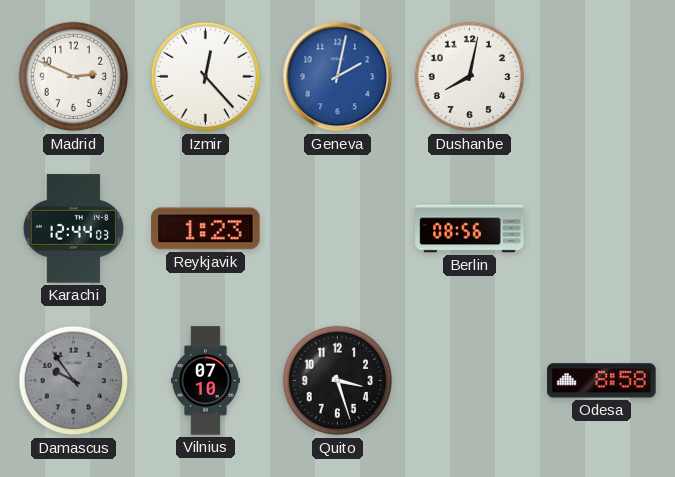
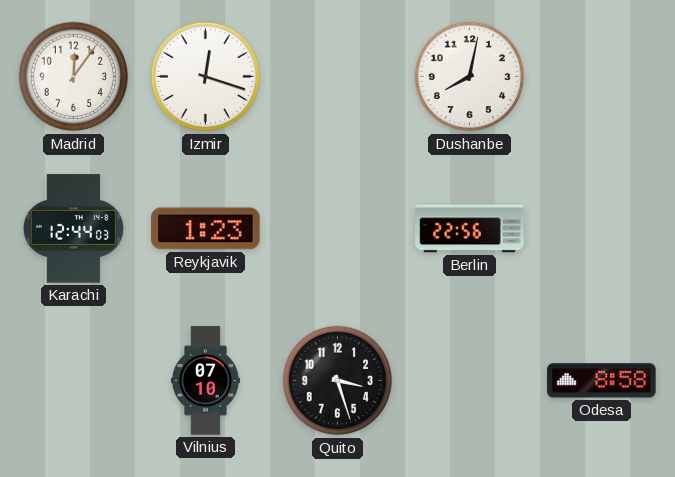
Madrid: 2:49 -> 12:06 (74, 77)
Izmir: 12:23 -> 12:18 (206, 77)
Geneva: 2:02 -> none (338, 77)
Berlin: 08:56 -> 22:56 (470, 229)
Damascus: 9:54 -> none (74, 381)
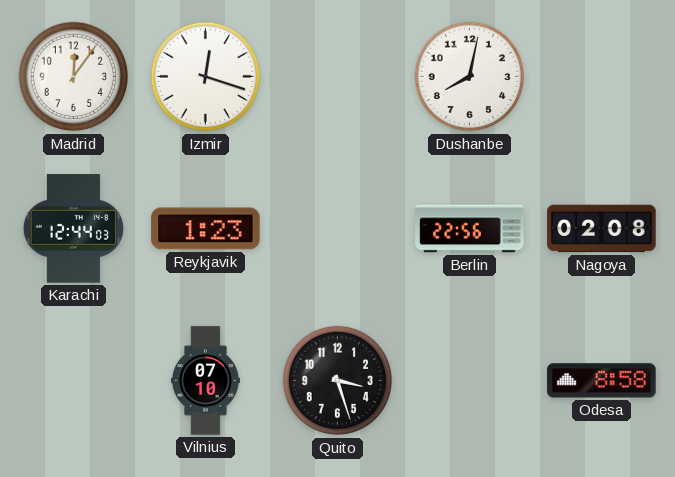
Nagoya: none -> 02:08 (602, 229)
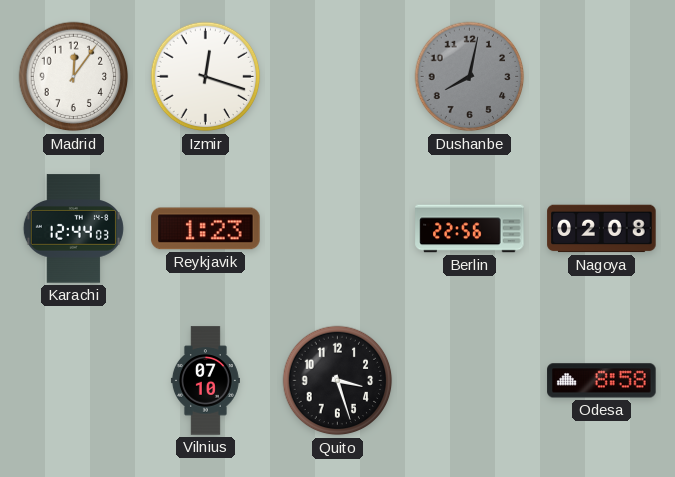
Dushanbe dial: white -> grey (470, 77)
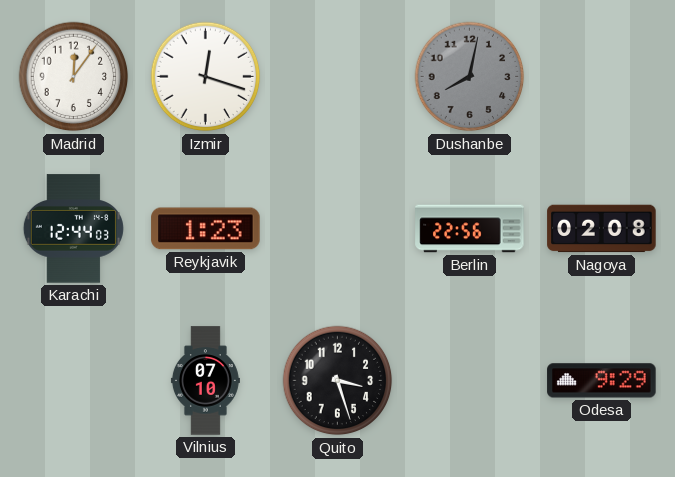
Odesa: 8:58 -> 9:29 (602, 381)
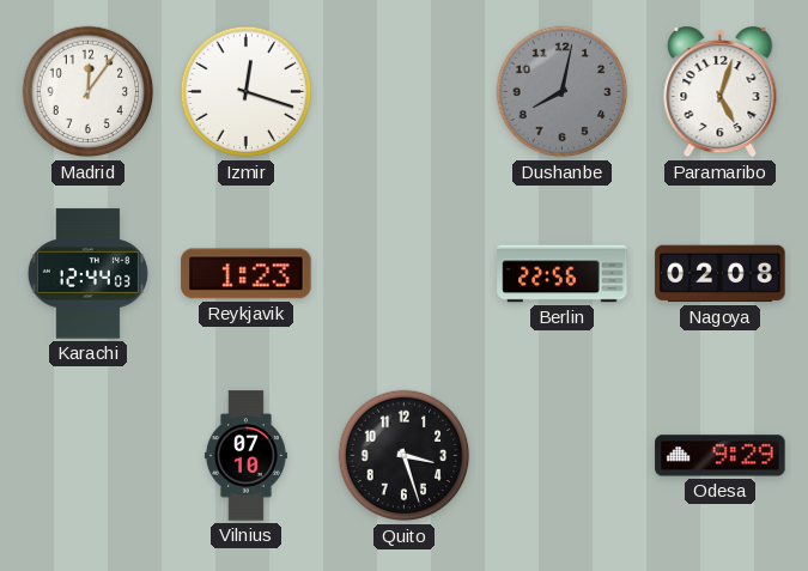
Paramaribo: none -> 5:03 (721, 93)
